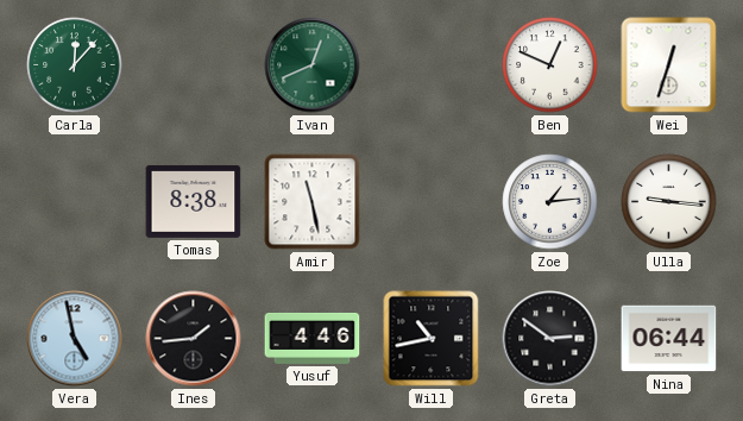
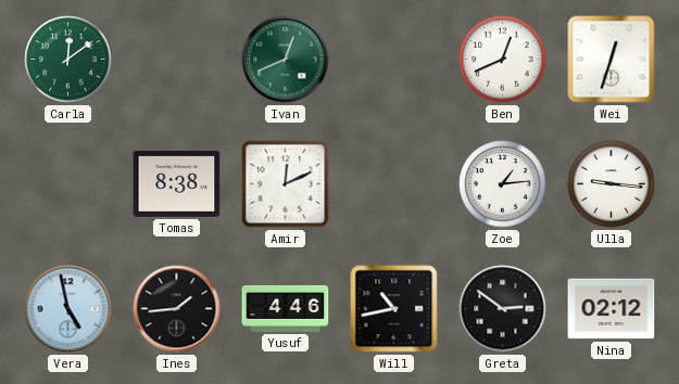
Carla: 12:07 -> 12:09 (68, 60)
Ben: 12:49 -> 12:41 (503, 60)
Amir: 11:28 -> 12:11 (286, 184)
Nina: 06:44 -> 02:12 (612, 309)
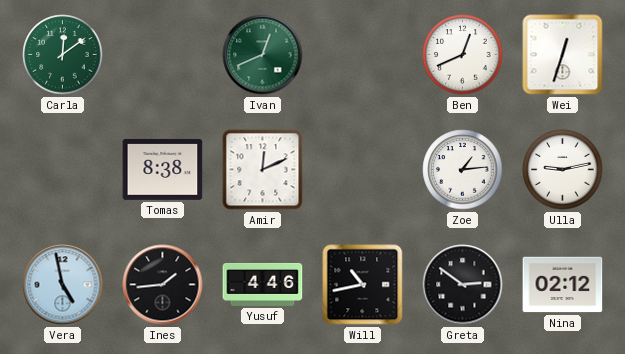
Ulla: 9:16 -> 9:13 (563, 170)
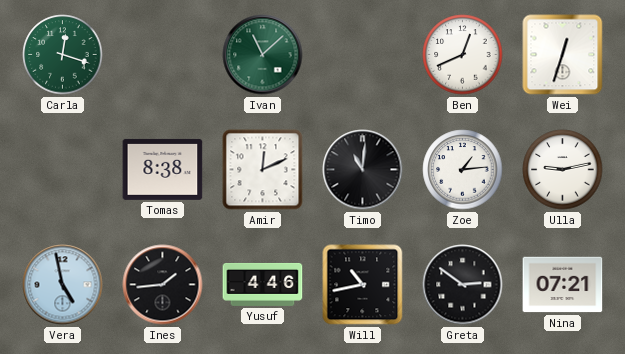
Carla: 12:09 -> 12:18 (63, 55)
Ivan: 12:41 -> 11:08 (263, 55)
Timo: none -> 11:01 (363, 170)
Nina: 02:12 -> 07:21 (563, 285)
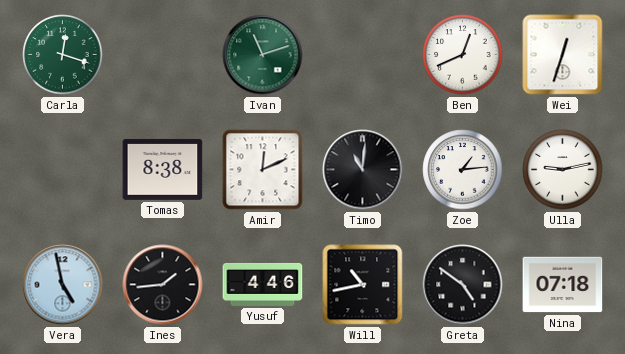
Ivan: 11:08 -> 11:12 (263, 55)
Greta: 2:51 -> 4:51 (463, 285)
Nina: 07:21 -> 07:18 (563, 285)
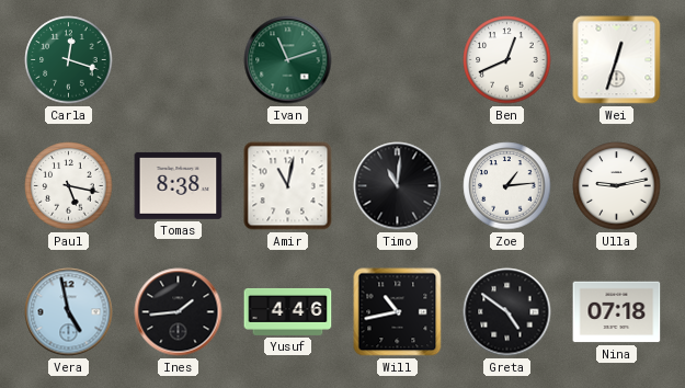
Paul: none -> 5:17 (69, 186)
Amir: 12:11 -> 11:02 (288, 186)
